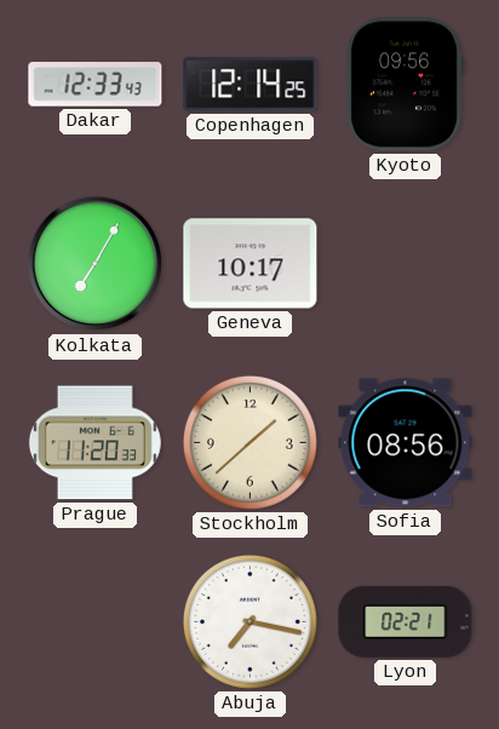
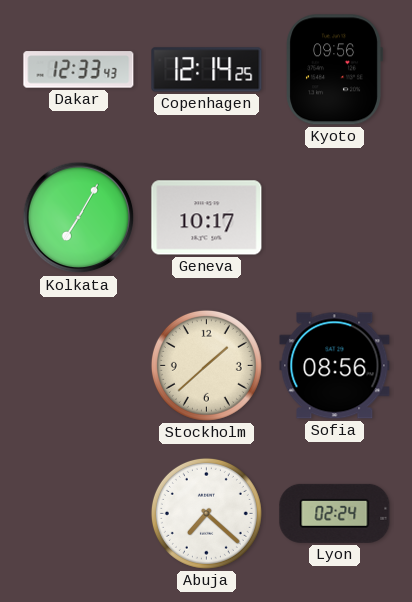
Prague: 11:20 -> none (94, 443)
Abuja: 7:17 -> 7:22 (206, 513)
Lyon: 02:21 -> 02:24 (335, 513)
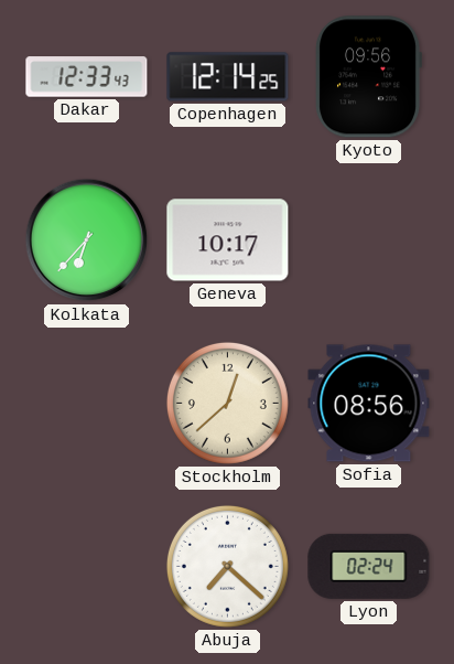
Kolkata: 7:05 -> 6:37 (87, 240)
Stockholm: 1:38 -> 12:38 (227, 403)
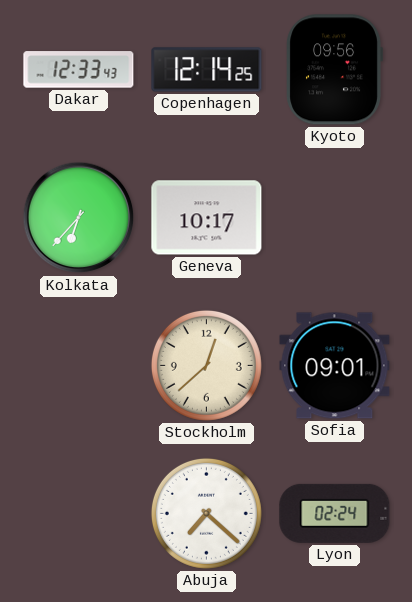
Sofia: 08:56 -> 09:01 (335, 366)
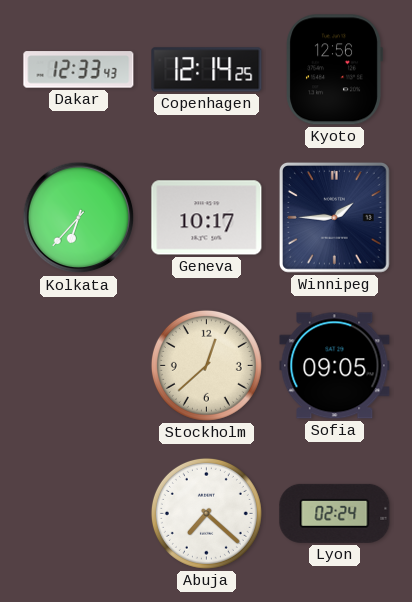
Kyoto: 09:56 -> 12:56 (334, 70)
Winnipeg: none -> 1:45 (334, 217)
Sofia: 09:01 -> 09:05 (335, 366)
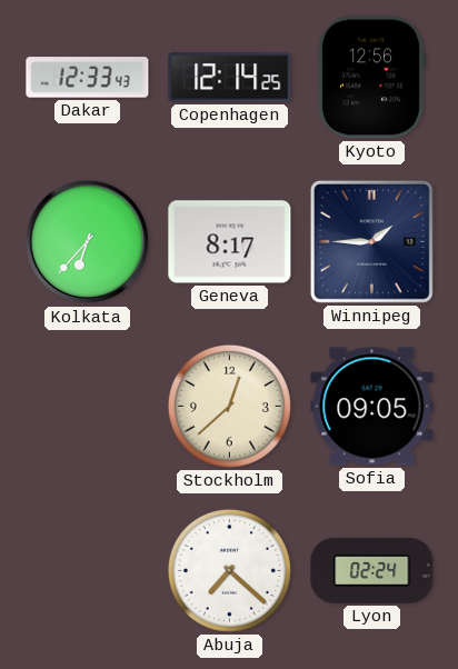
Geneva: 10:17 -> 8:17 (230, 242)
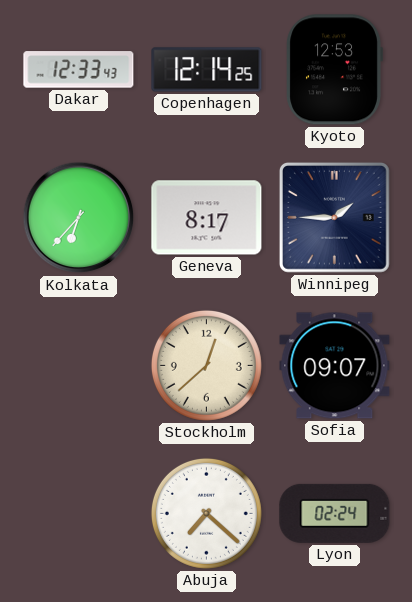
Kyoto: 12:56 -> 12:53 (334, 70)
Sofia: 09:05 -> 09:07 (335, 366)
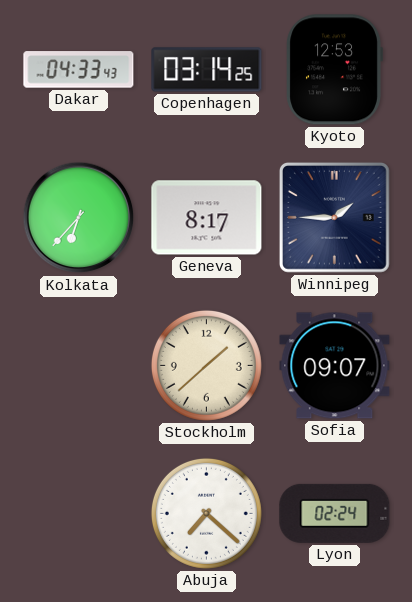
Dakar: 12:33 -> 04:33 (79, 70)
Copenhagen: 12:14 -> 03:14 (207, 70)
Stockholm: 12:38 -> 1:38 (206, 365)
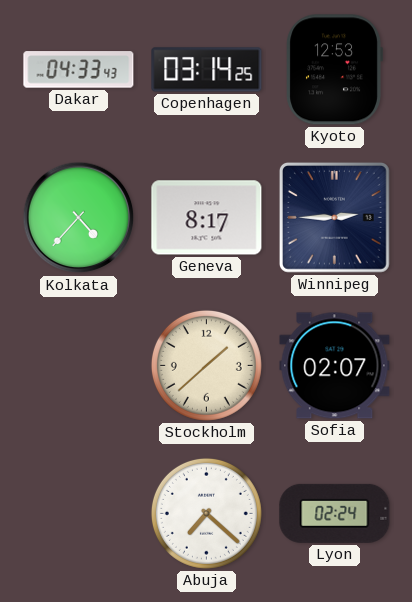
Kolkata: 6:37 -> 4:37 (79, 218)
Winnipeg: 1:45 -> 2:45 (334, 217)
Sofia: 09:07 -> 02:07 (335, 366)
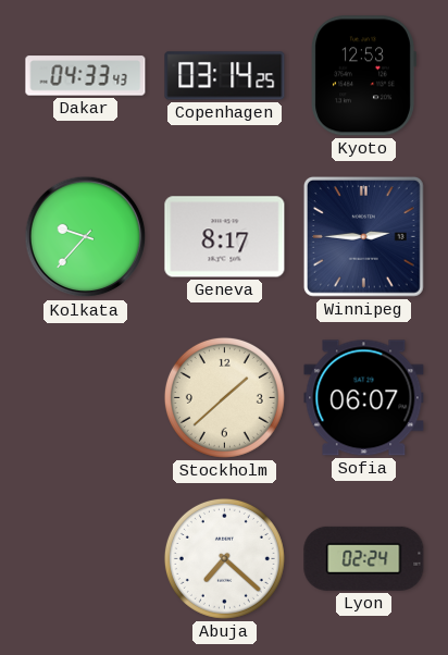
Kolkata: 4:37 -> 9:37 (86, 237)
Sofia: 02:07 -> 06:07 (364, 398)
